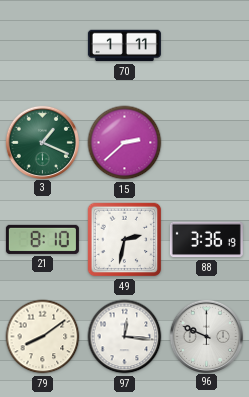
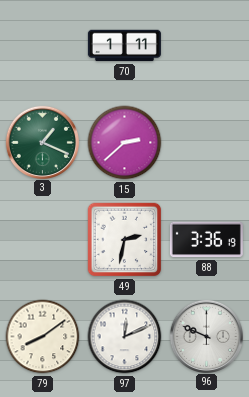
21: 8:10 -> none (42, 239)
97: 12:16 -> 12:11 (125, 337)
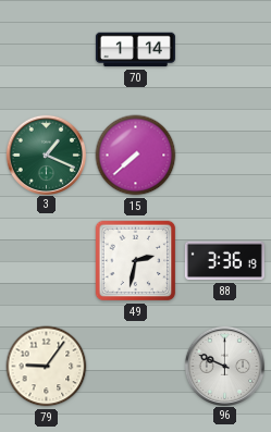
70: 1:11 -> 1:14 (135, 50)
15: 2:38 -> 7:38 (136, 156)
79: 8:09 -> 9:06 (47, 367)
97: 12:11 -> none (125, 337)
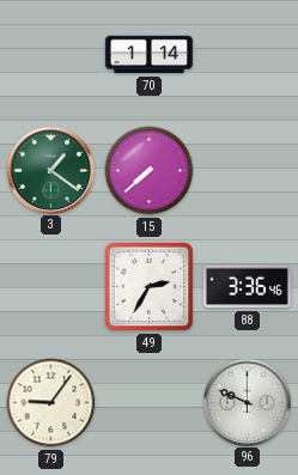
3: 1:19 -> 1:21 (50, 170)
49: 2:32 -> 2:35 (150, 287)
88: 3:36:19 -> 3:36:46 (247, 287)
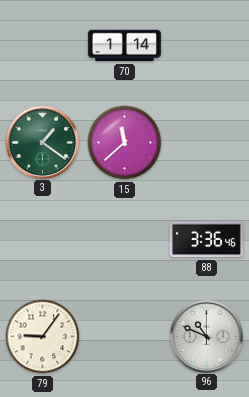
15: 7:38 -> 11:38 (125, 143)
49: 2:35 -> none (150, 287)
96: 9:49 -> 10:49 (206, 336)
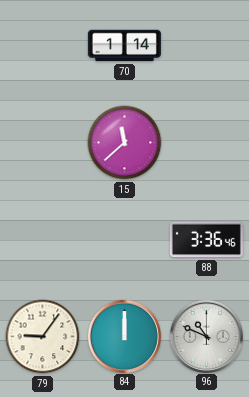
3: 1:21 -> none (42, 142)
84: none -> 12:00 (124, 336)
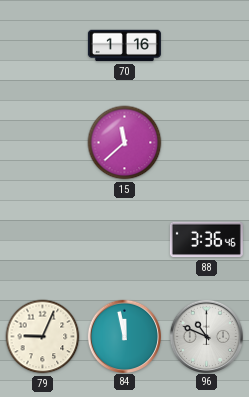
70: 1:14 -> 1:16 (124, 46)
79: 9:06 -> 9:04 (43, 337)
84: 12:00 -> 11:58 (124, 336)
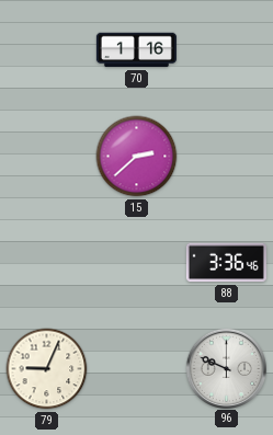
15: 11:38 -> 2:38 (137, 157)
84: 11:58 -> none (124, 336)
96: 10:49 -> 9:49 (226, 368)
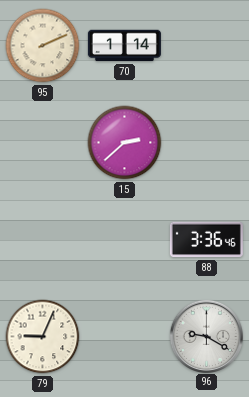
95: none -> 2:11 (43, 46)
70: 1:16 -> 1:14 (124, 46)
96: 9:49 -> 9:20 (206, 336)
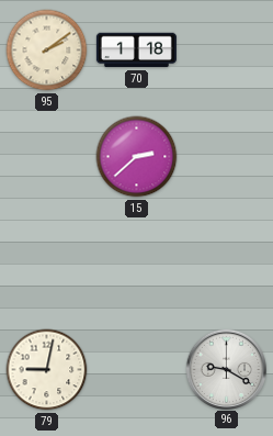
95: 2:11 -> 2:09 (47, 51)
70: 1:14 -> 1:18 (136, 51)
88: 3:36 -> none (206, 240)
79: 9:04 -> 9:02 (47, 370)
